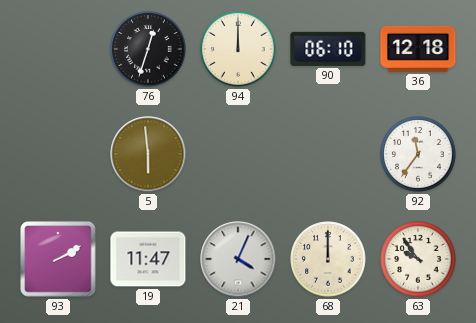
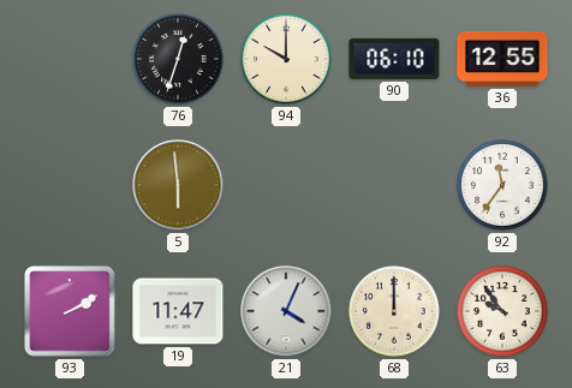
94: 12:00 -> 10:00 (286, 59)
36: 12:18 -> 12:55 (502, 59)
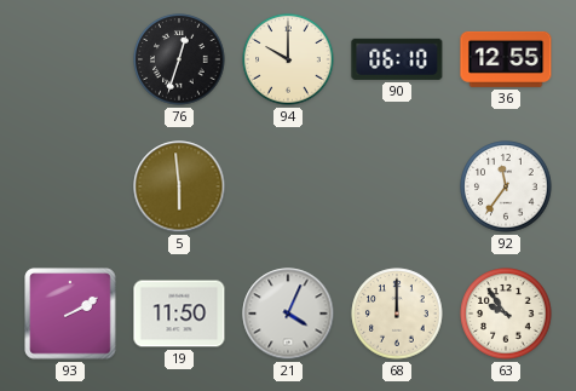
19: 11:47 -> 11:50 (179, 314)
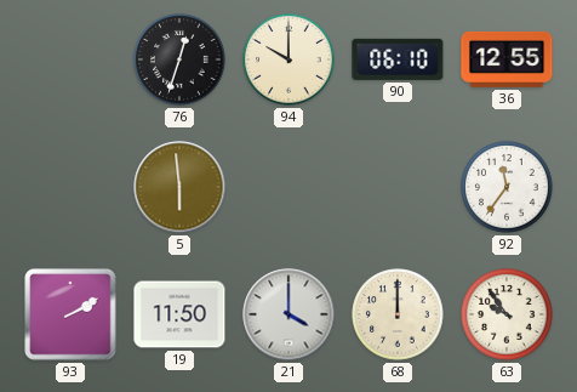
21: 4:04 -> 4:00 (288, 314)
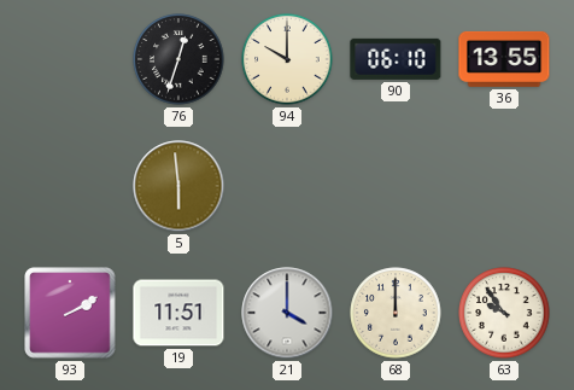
36: 12:55 -> 13:55 (504, 59)
92: 11:36 -> none (507, 187)
19: 11:50 -> 11:51 (178, 313)
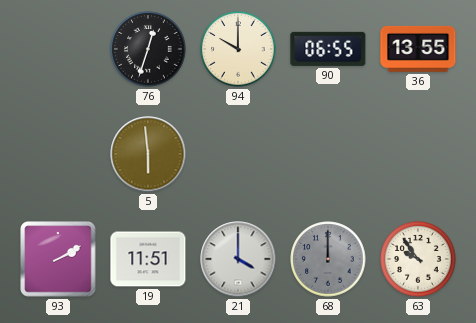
90: 06:10 -> 06:55 (328, 49)
68 dial: cream -> grey (328, 259)
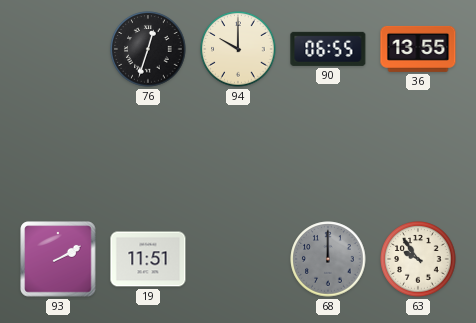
5: 5:59 -> none (148, 154)
21: 4:00 -> none (238, 259)
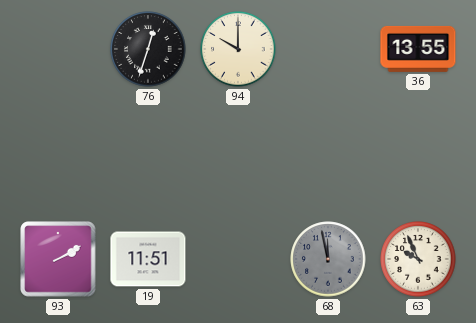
90: 06:55 -> none (328, 49)
68: 12:00 -> 11:58 (328, 259)
63: 9:54 -> 9:56 (418, 259)
